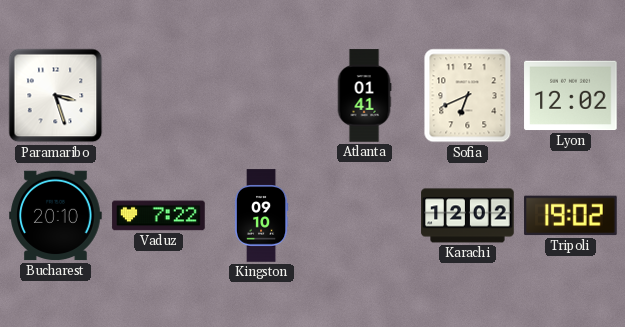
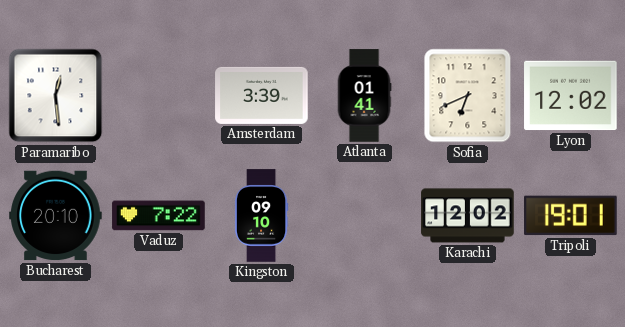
Paramaribo: 3:27 -> 12:29 (56, 96)
Amsterdam: none -> 3:39 (262, 95)
Tripoli: 19:02 -> 19:01 (571, 216)
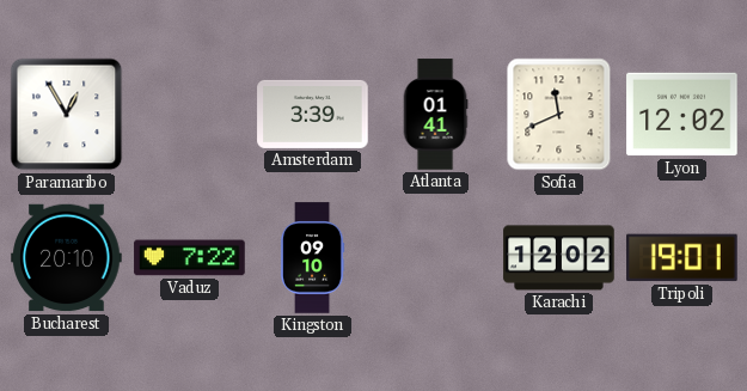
Paramaribo: 12:29 -> 12:55 (67, 115)
Sofia: 6:41 -> 11:41 (559, 115)
